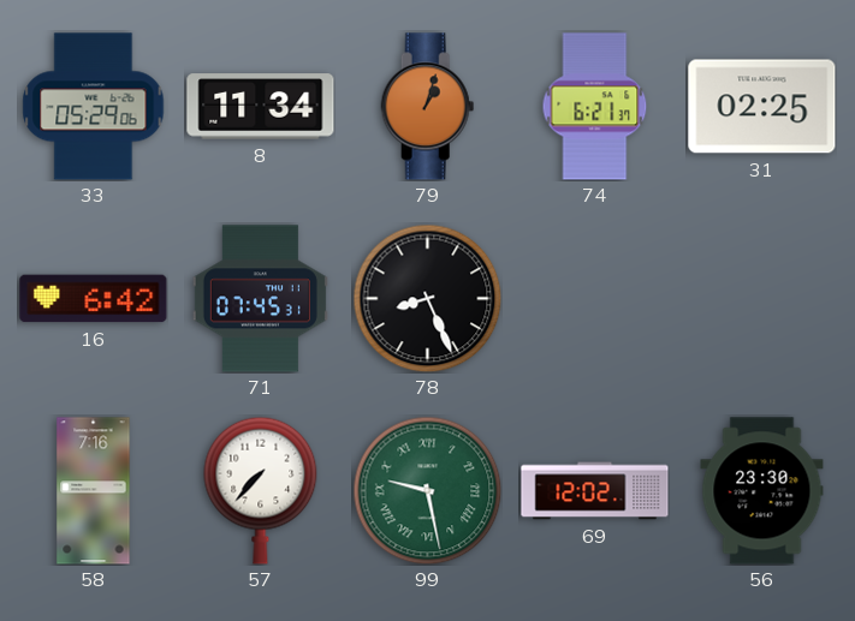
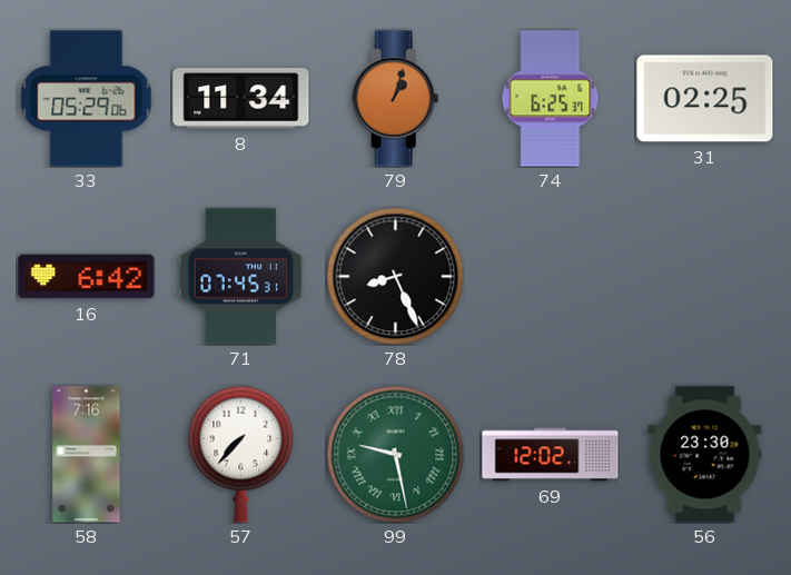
74: 6:21 -> 6:25 (551, 99)
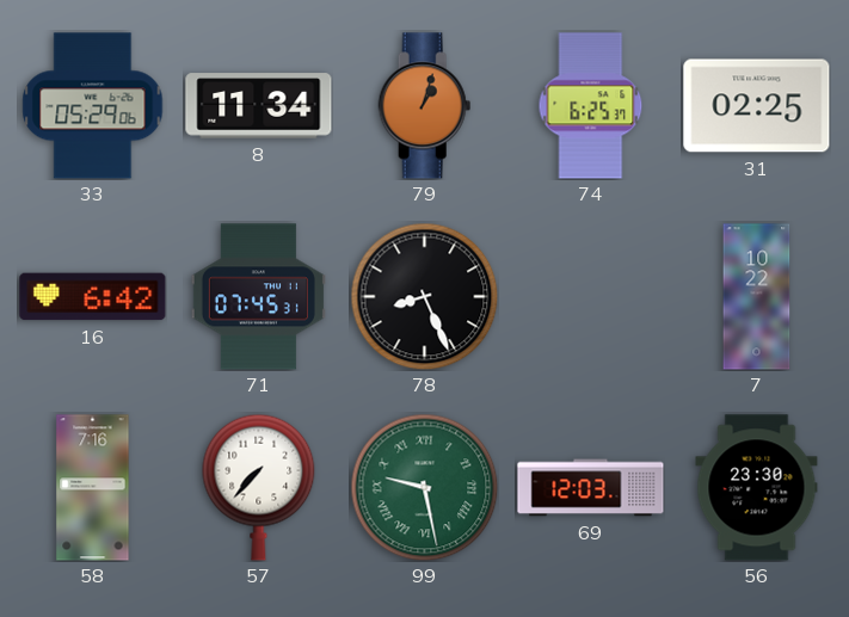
7: none -> 10:22 (757, 297)
69: 12:02 -> 12:03 (591, 488)
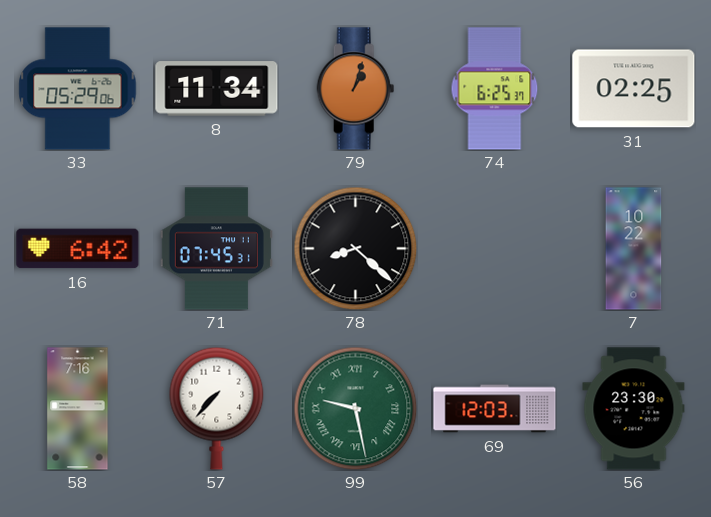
78: 8:26 -> 8:22 (355, 248)
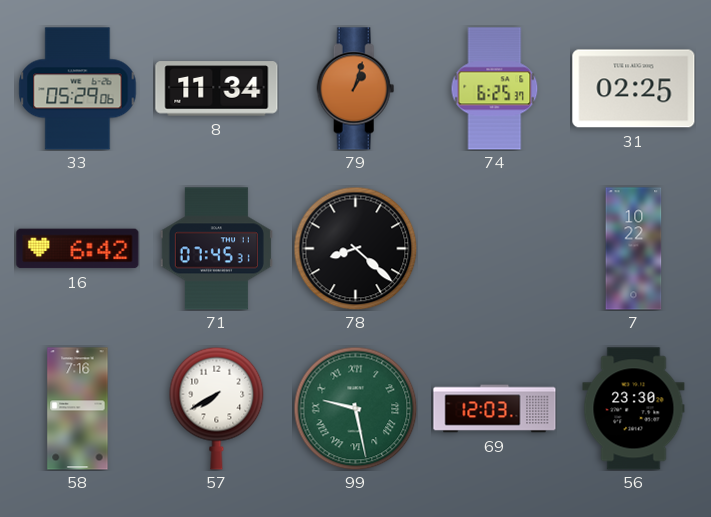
57: 7:37 -> 7:40 (217, 408)
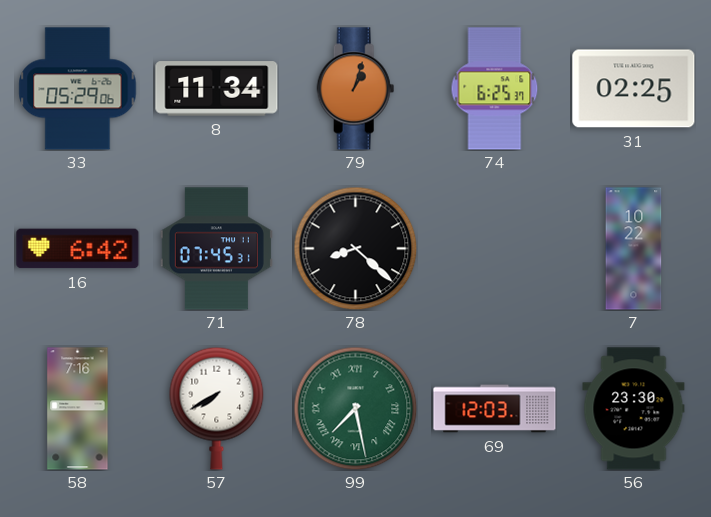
99: 9:28 -> 7:28 (355, 408)
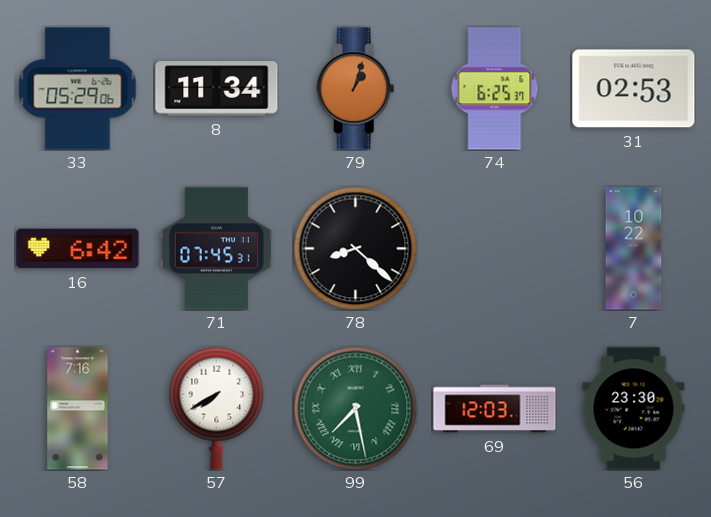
31: 02:25 -> 02:53 (634, 89)
